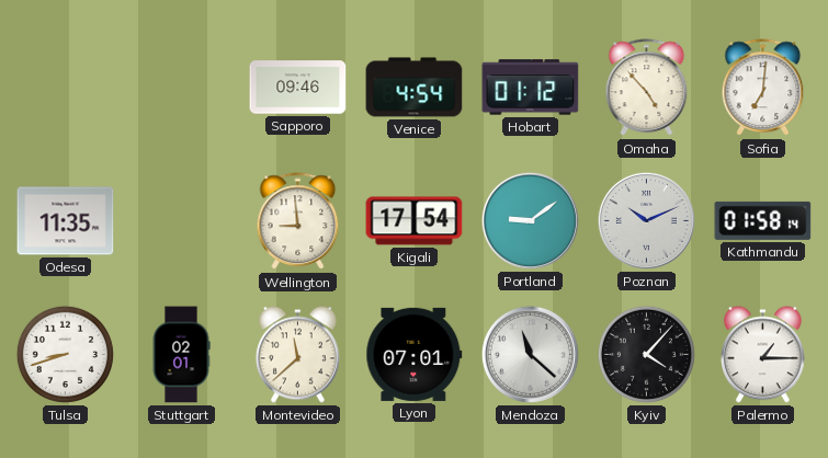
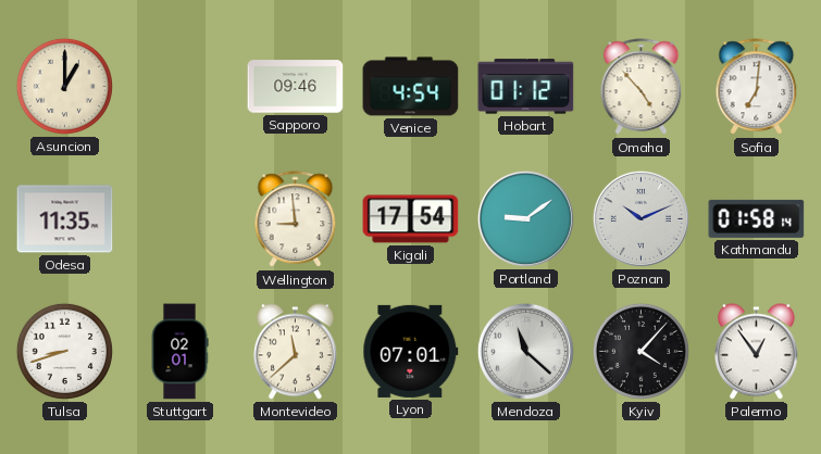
Asuncion: none -> 1:00 (64, 86)
Palermo: 1:15 -> 12:54 (756, 352)
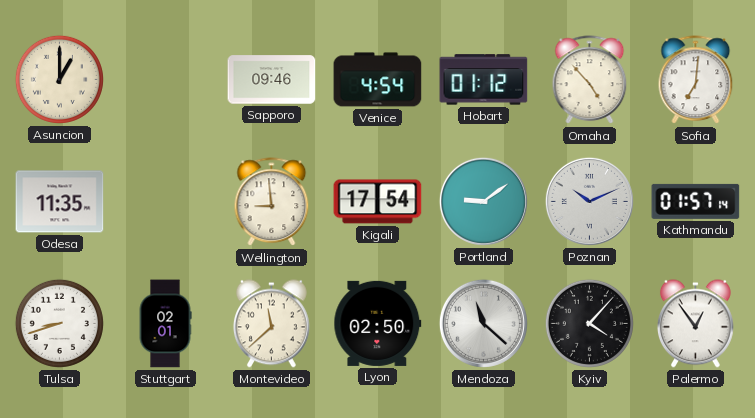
Kathmandu: 01:58 -> 01:57 (696, 201)
Lyon: 07:01 -> 02:50 (378, 323)
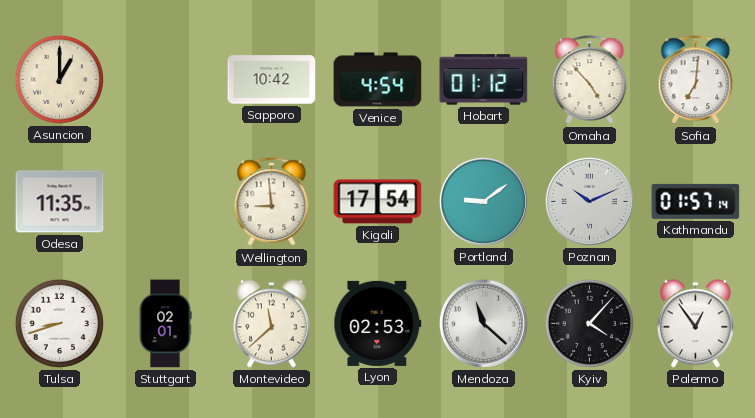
Sapporo: 09:46 -> 10:42 (272, 80)
Lyon: 02:50 -> 02:53 (378, 323)
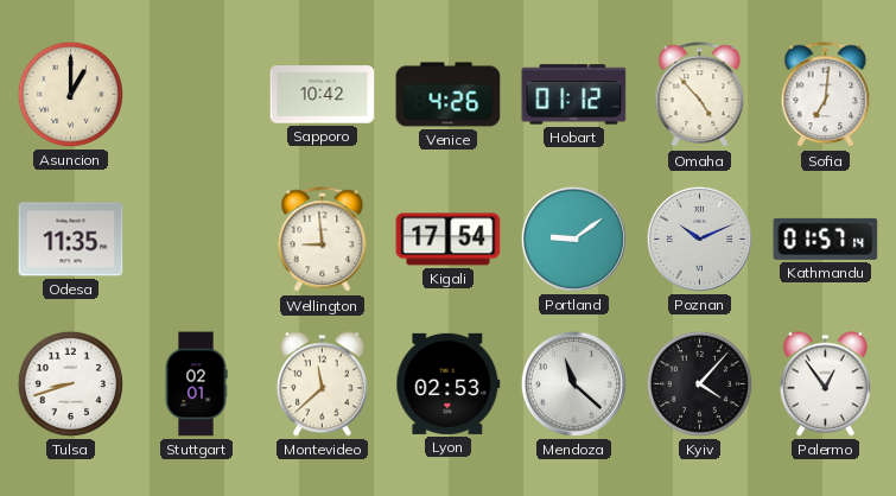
Venice: 4:54 -> 4:26 (449, 95)
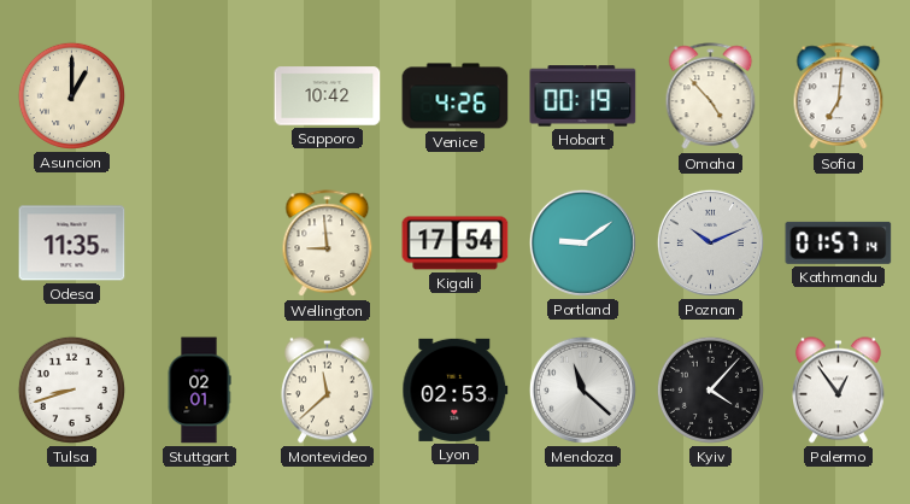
Hobart: 01:12 -> 00:19 (583, 96)
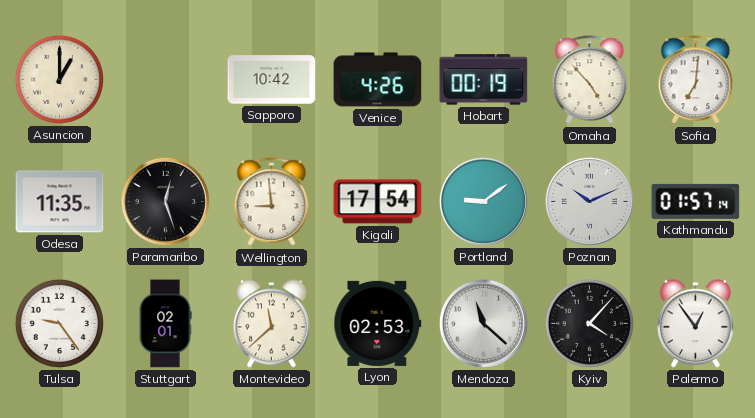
Paramaribo: none -> 12:27 (165, 201)
Tulsa: 8:42 -> 9:24 (59, 323)
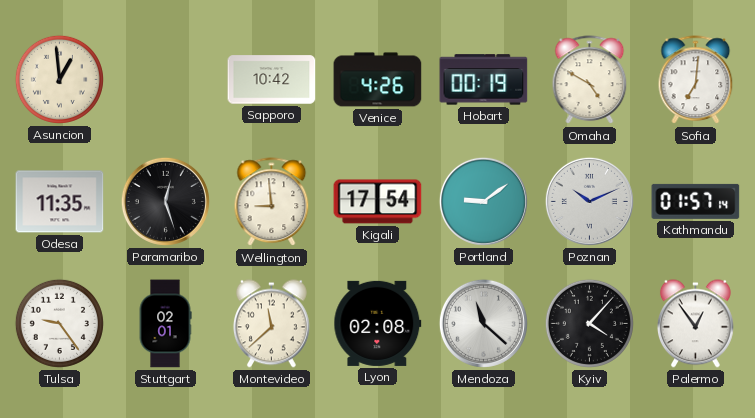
Asuncion: 1:00 -> 12:59 (59, 79)
Omaha: 4:53 -> 4:50 (590, 80)
Lyon: 02:53 -> 02:08 (378, 323)
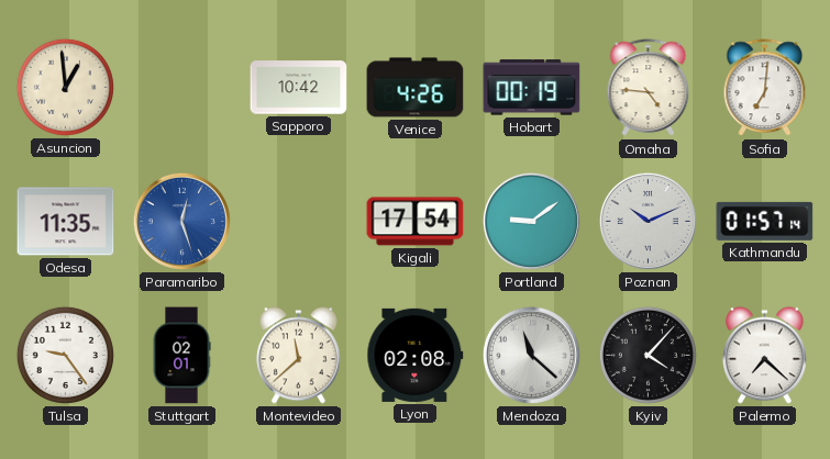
Omaha: 4:50 -> 4:46 (649, 88)
Paramaribo dial: black -> blue (181, 221)
Wellington: 8:59 -> none (272, 202)
Palermo: 12:54 -> 7:22 (764, 356)
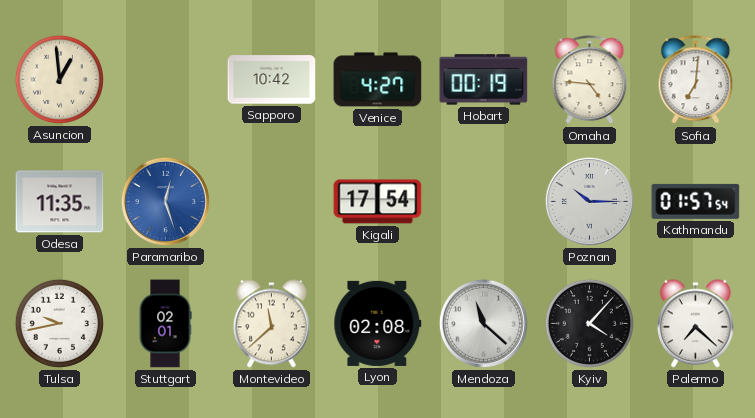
Venice: 4:26 -> 4:27 (378, 80)
Portland: 9:09 -> none (531, 221)
Poznan: 10:11 -> 10:15 (589, 201)
Kathmandu: 01:57:14 -> 01:57:54 (696, 201)
Tulsa: 9:24 -> 9:43 (59, 323)
